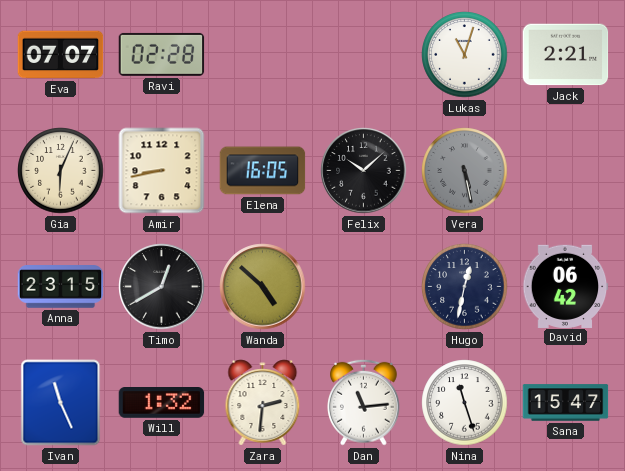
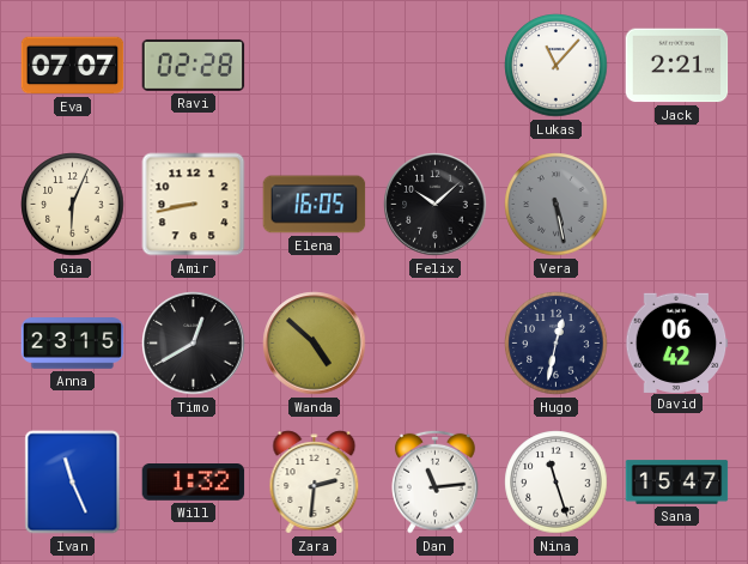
Lukas: 11:03 -> 11:07 (557, 66)
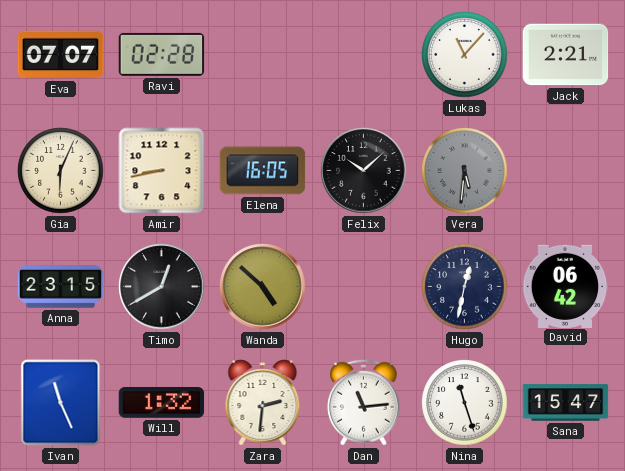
Vera: 5:28 -> 5:31 (465, 171)
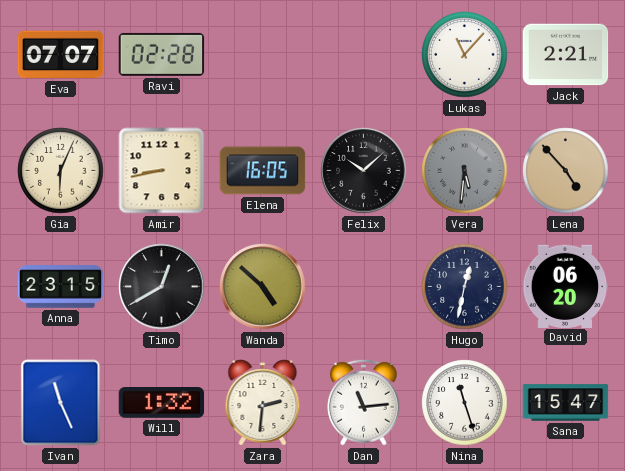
Lena: none -> 4:53 (566, 171)
David: 06:42 -> 06:20 (565, 286)
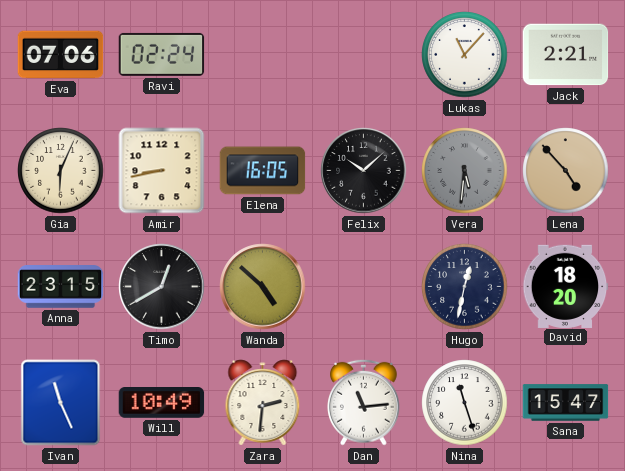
Eva: 07:07 -> 07:06 (61, 55)
Ravi: 02:28 -> 02:24 (162, 54)
David: 06:20 -> 18:20 (565, 286)
Will: 1:32 -> 10:49 (162, 403)
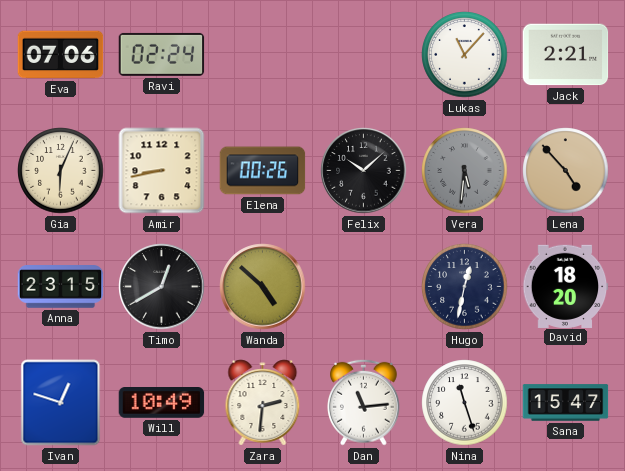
Elena: 16:05 -> 00:26 (263, 171)
Ivan: 11:26 -> 12:48 (61, 403)
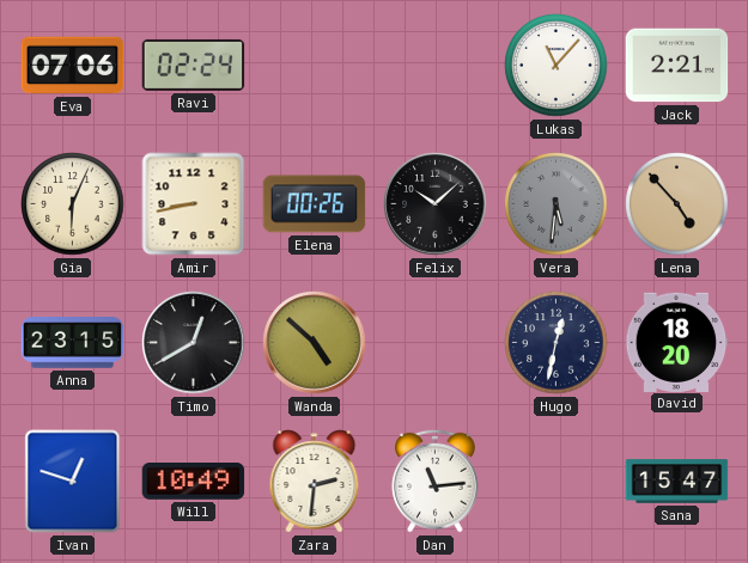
Nina: 11:27 -> none (465, 403)
